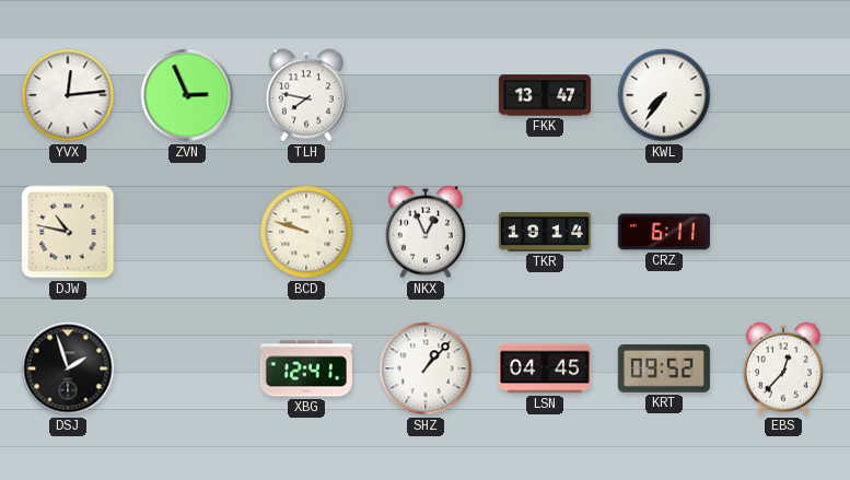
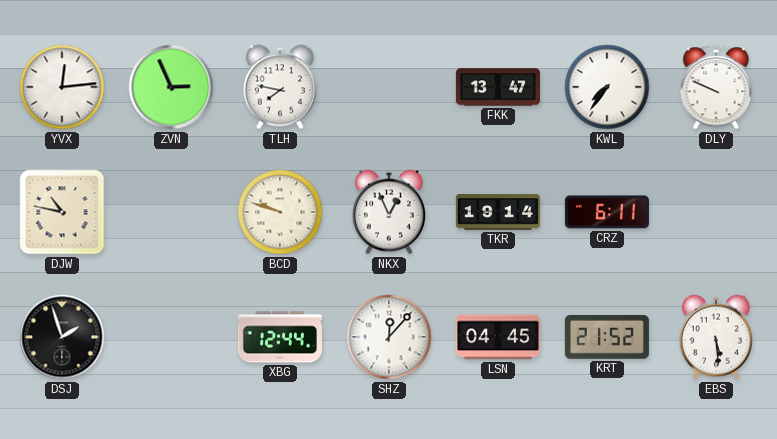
DLY: none -> 9:49 (716, 87)
XBG: 12:41 -> 12:44 (280, 337)
SHZ: 1:07 -> 12:07 (389, 337)
KRT: 09:52 -> 21:52 (607, 337)
EBS: 12:37 -> 5:29 (716, 337)
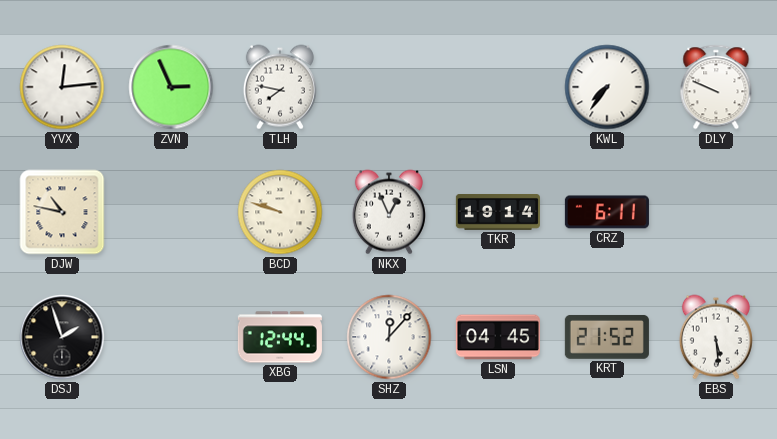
FKK: 13:47 -> none (498, 87)
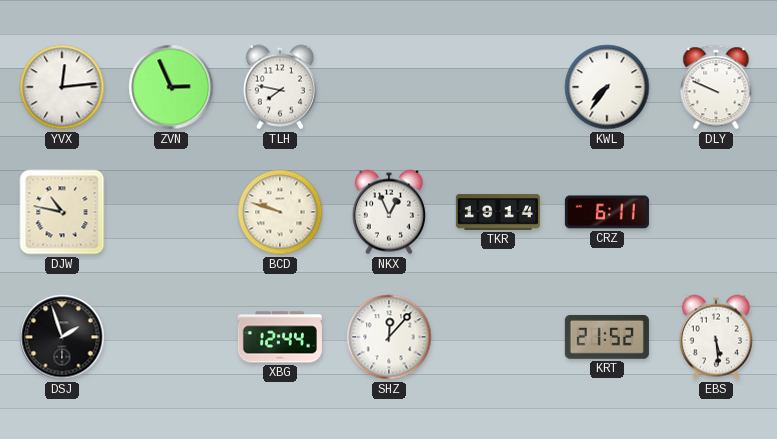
LSN: 04:45 -> none (498, 337)
